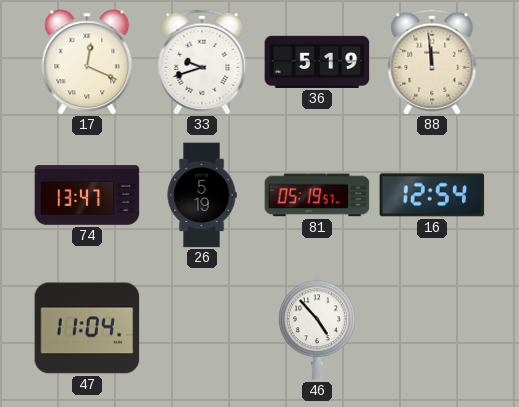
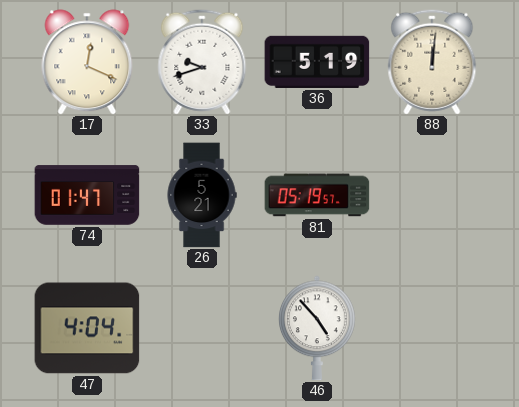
88: 11:59 -> 12:01 (432, 62)
74: 13:47 -> 01:47 (87, 195)
26: 5:19 -> 5:21 (202, 195)
16: 12:54 -> none (432, 195)
47: 11:04 -> 4:04 (87, 328)
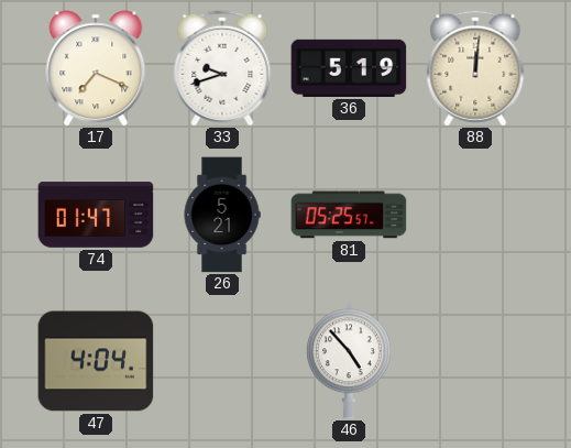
17: 12:19 -> 7:19 (96, 68)
81: 05:19 -> 05:25 (349, 215)
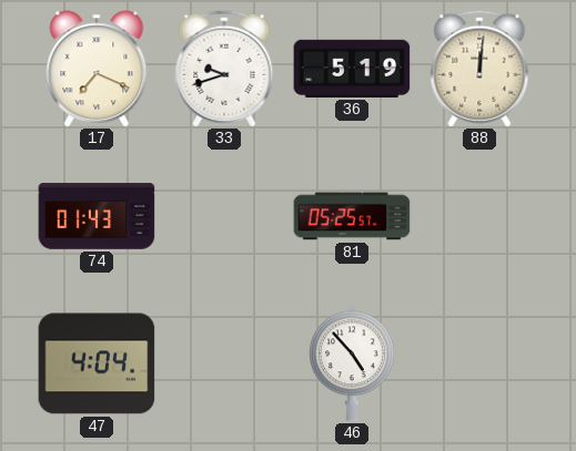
74: 01:47 -> 01:43 (97, 216)
26: 5:21 -> none (222, 215)
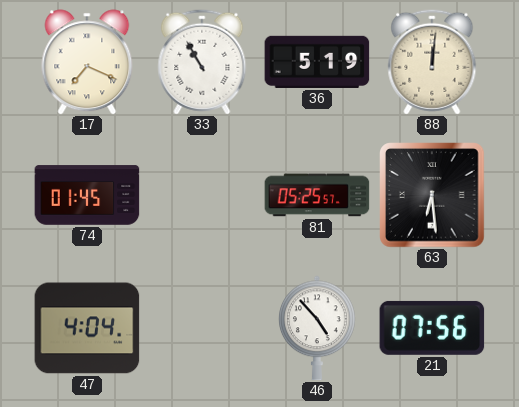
33: 9:42 -> 10:55 (202, 62)
74: 01:43 -> 01:45 (87, 195)
63: none -> 6:29 (432, 195)
21: none -> 07:56 (432, 328)
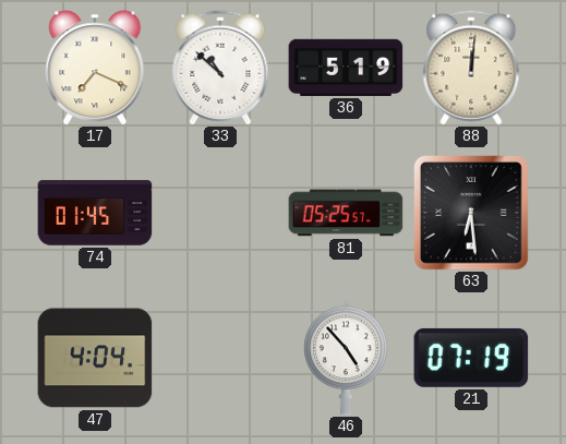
33: 10:55 -> 10:52 (220, 68)
21: 07:56 -> 07:19 (471, 358)
